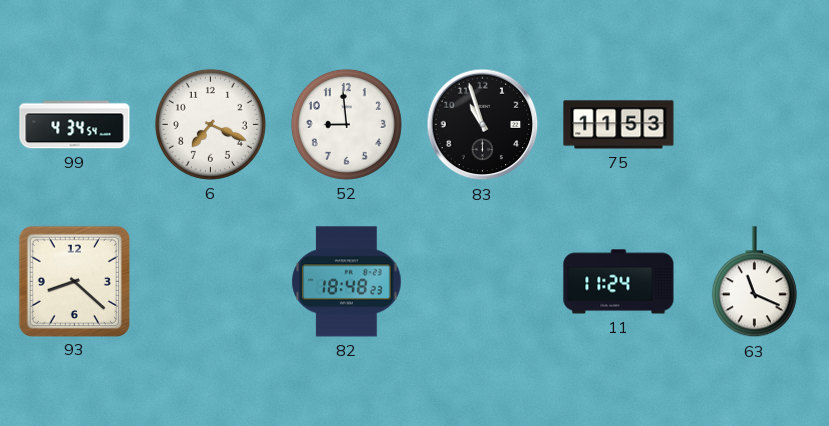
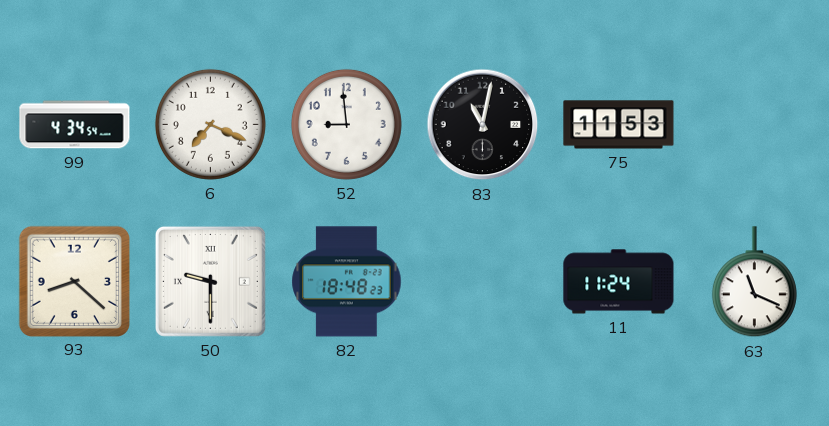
83: 10:57 -> 11:02 (483, 125)
50: none -> 9:30 (210, 281)
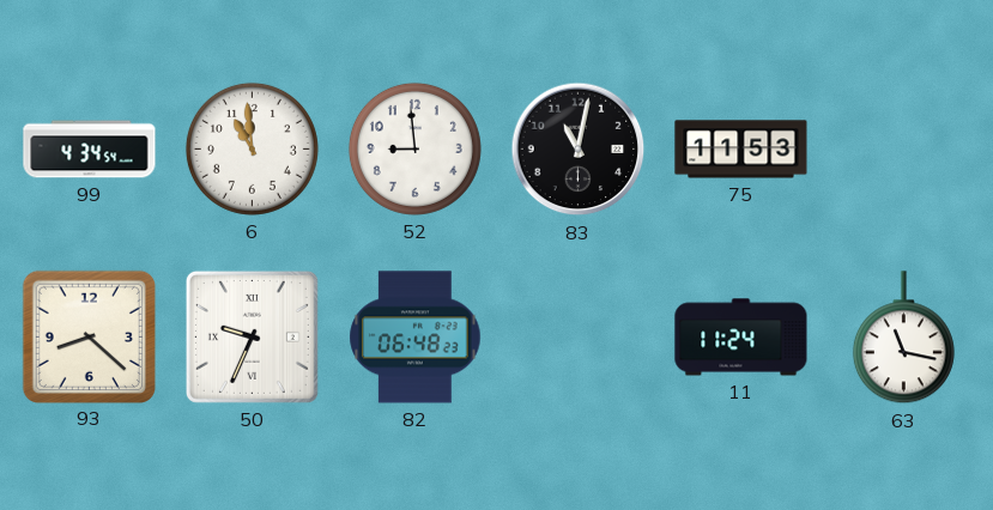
6: 7:19 -> 10:59 (252, 148)
50: 9:30 -> 9:34 (252, 336)
82: 18:48 -> 06:48 (416, 338)
63: 11:19 -> 11:17 (903, 338)
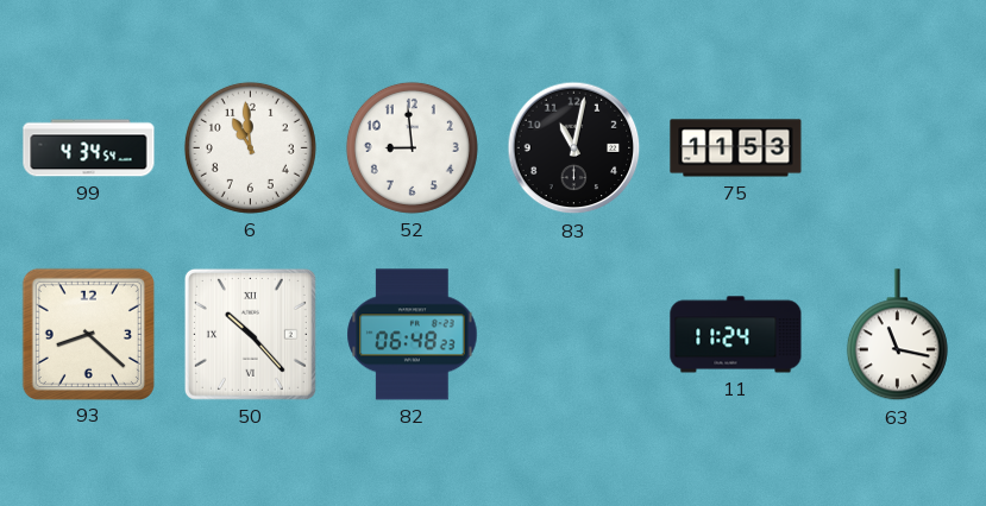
50: 9:34 -> 10:23 (250, 334)
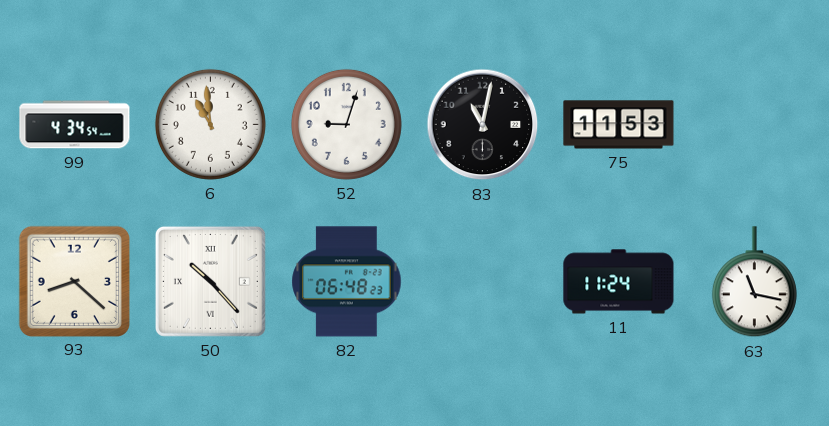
52: 8:59 -> 9:03 (346, 124)
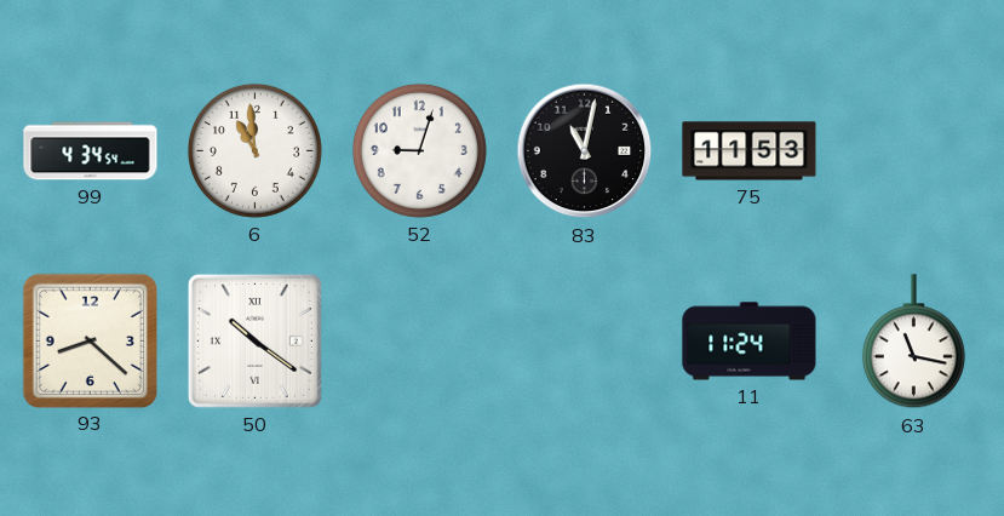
50: 10:23 -> 10:21 (254, 340)
82: 06:48 -> none (347, 282)
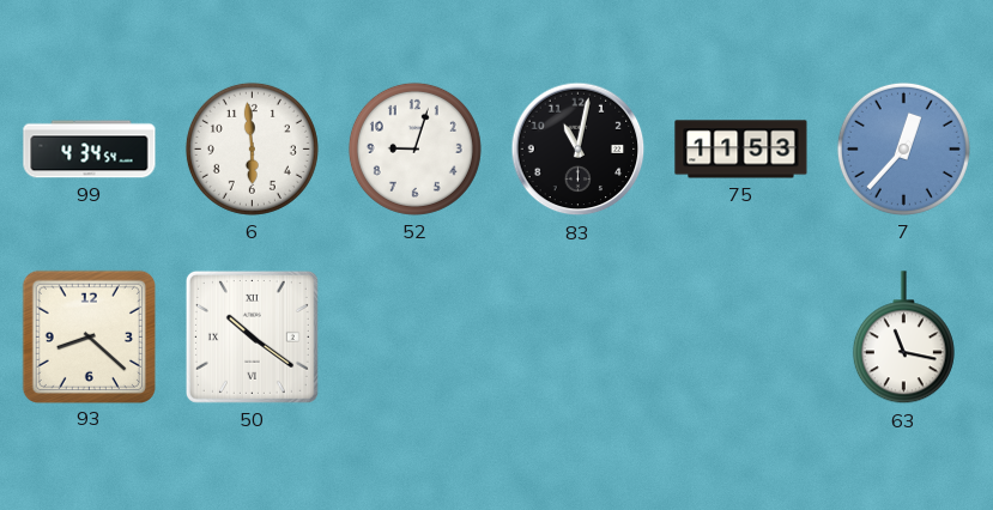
6: 10:59 -> 5:59 (252, 148)
7: none -> 12:37 (903, 148)
11: 11:24 -> none (750, 342)
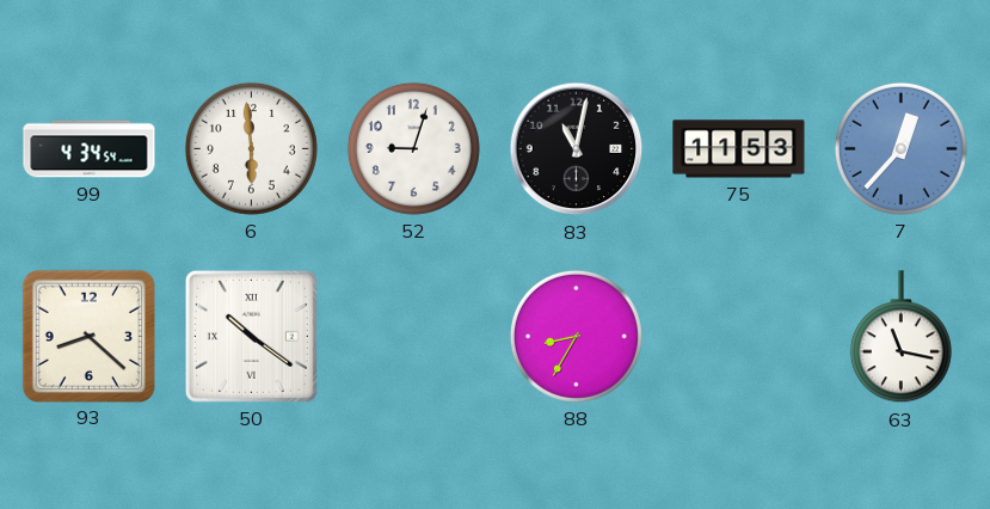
88: none -> 8:35 (576, 336)
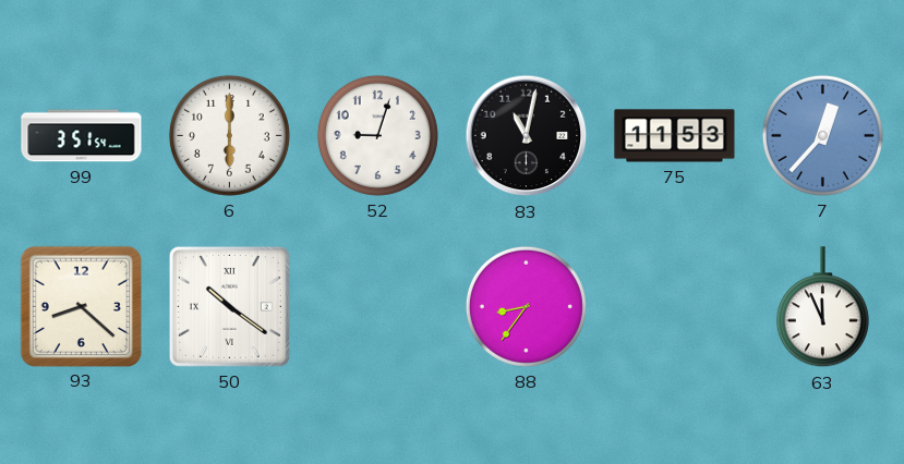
99: 4:34 -> 3:51 (82, 136)
6: 5:59 -> 6:00 (229, 135)
88: 8:35 -> 8:36 (526, 306)
63: 11:17 -> 11:56 (822, 307)
